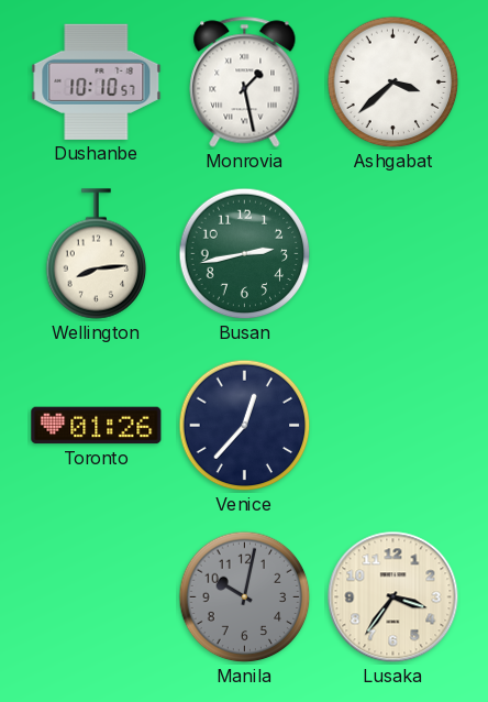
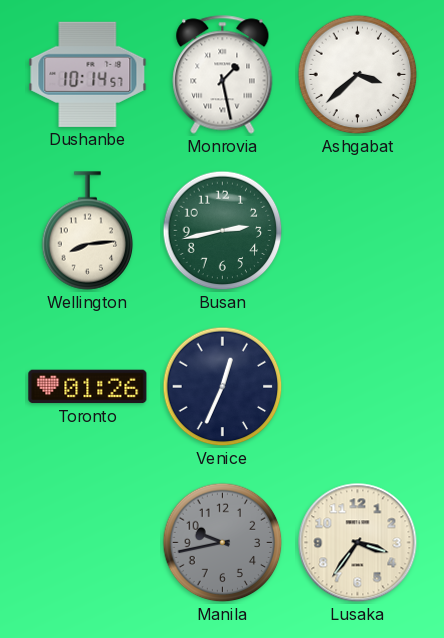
Dushanbe: 10:10 -> 10:14 (88, 74)
Venice: 12:37 -> 12:34 (223, 387)
Manila: 10:02 -> 9:43 (223, 543)
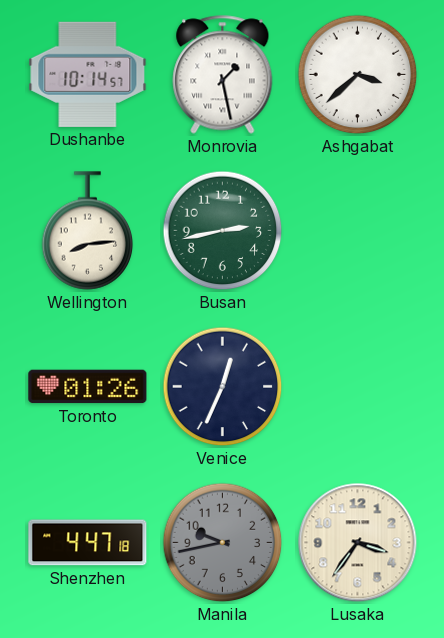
Shenzhen: none -> 4:47 (88, 543)
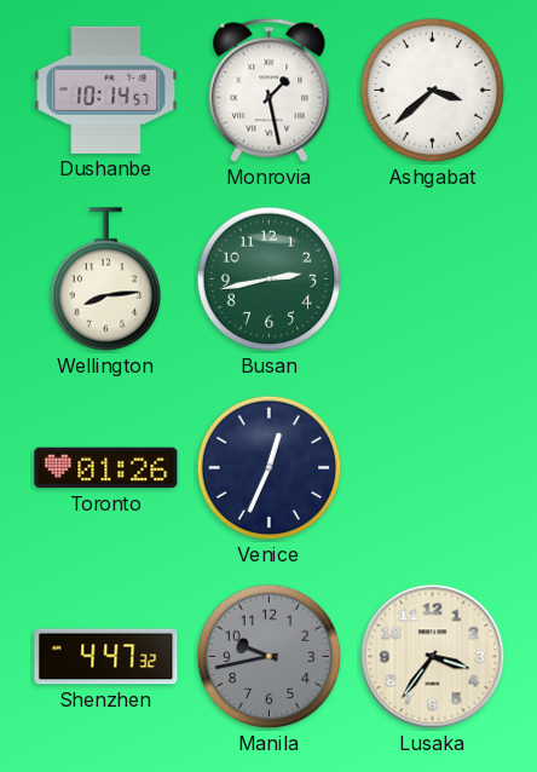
Shenzhen: 4:47:18 -> 4:47:32 (106, 657)
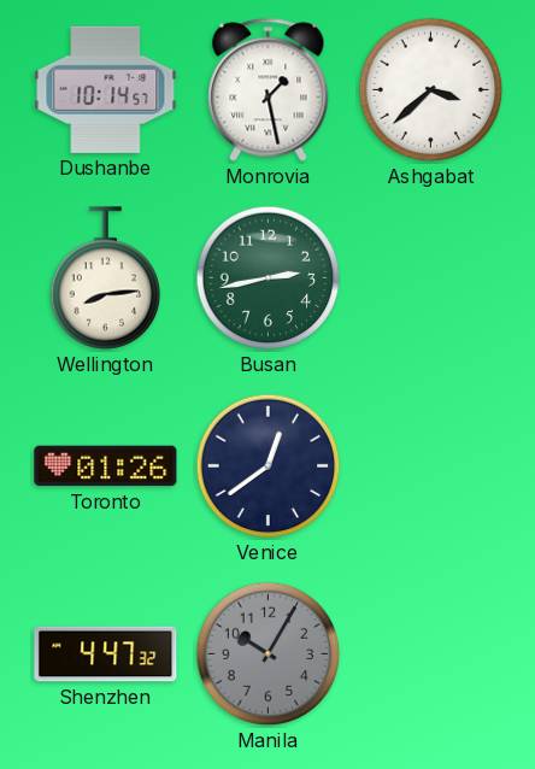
Venice: 12:34 -> 12:39 (269, 466)
Manila: 9:43 -> 10:05 (269, 654)
Lusaka: 3:36 -> none (433, 657)
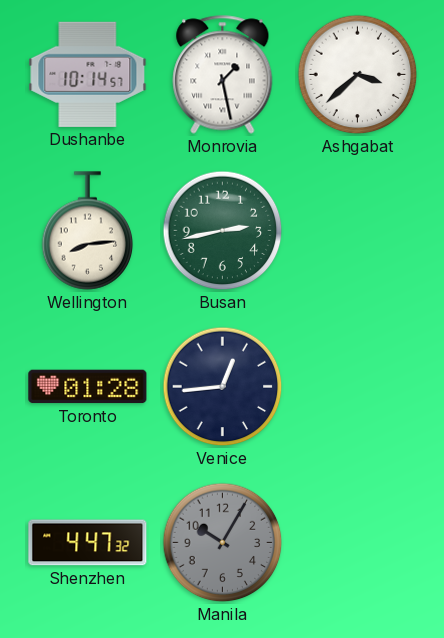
Toronto: 01:26 -> 01:28 (88, 387)
Venice: 12:39 -> 12:44 (223, 387)
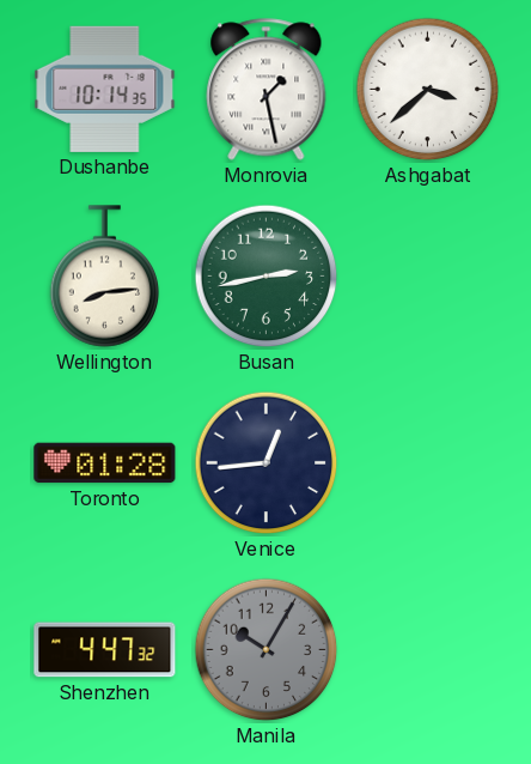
Dushanbe: 10:14:57 -> 10:14:35 (105, 89)
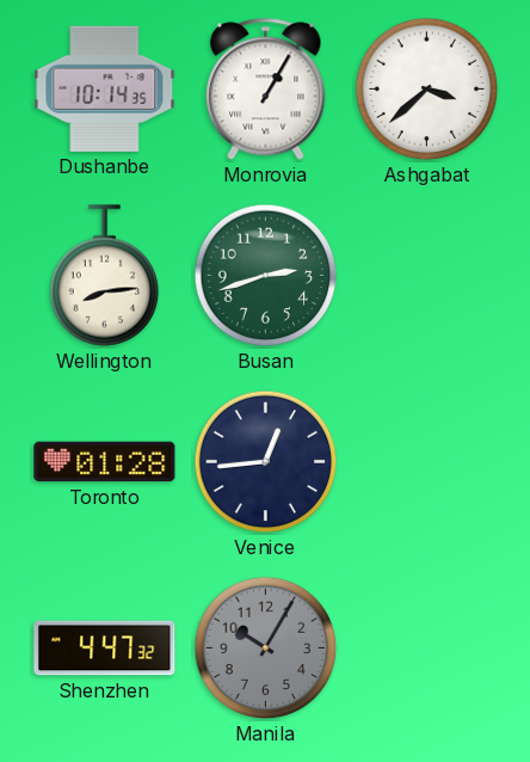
Monrovia: 1:28 -> 1:05 (266, 90)
Busan: 2:43 -> 2:42 (266, 276)
